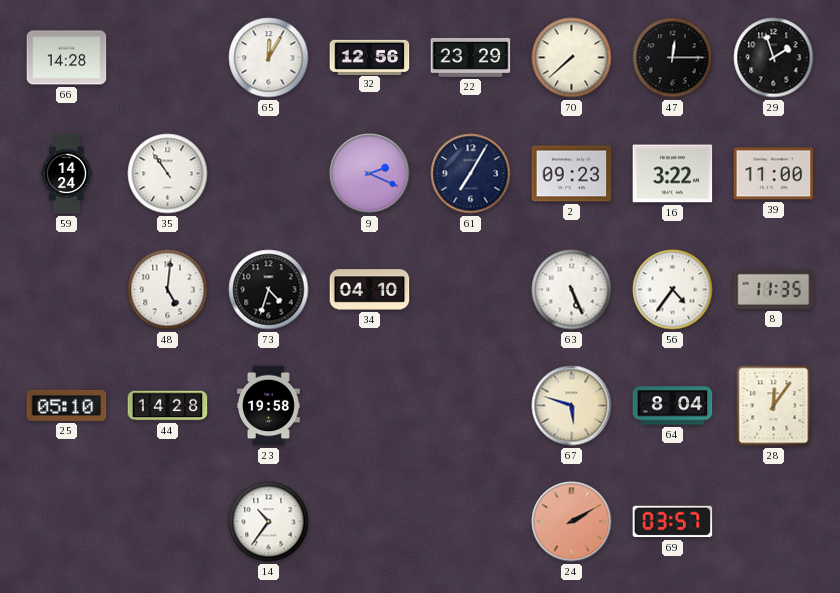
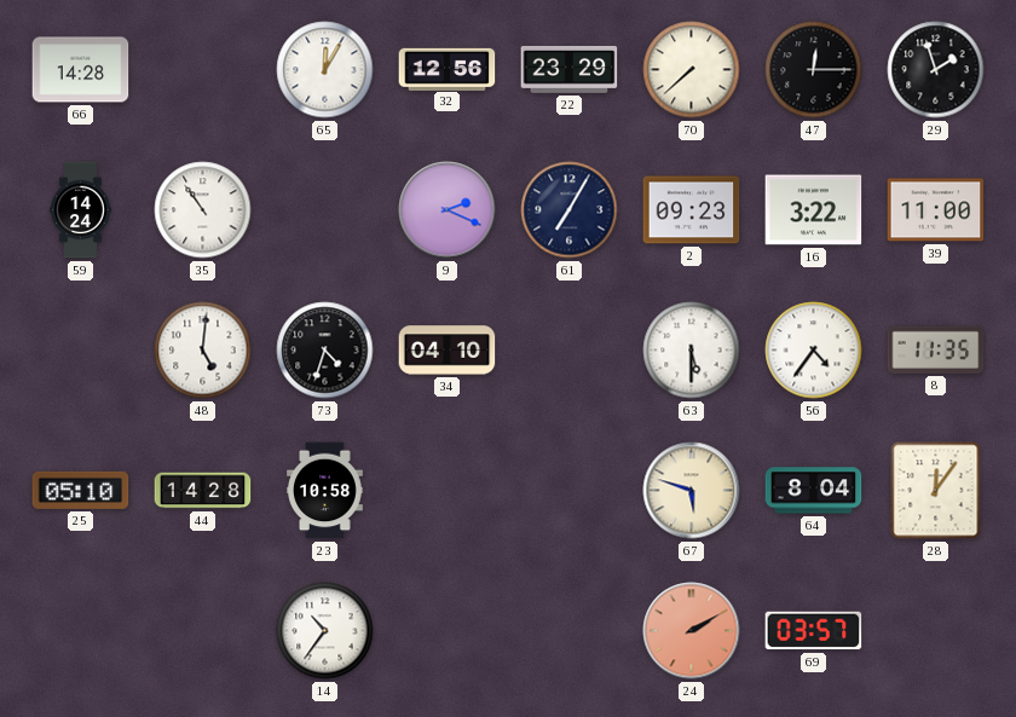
63: 5:26 -> 5:30 (692, 351)
23: 19:58 -> 10:58 (325, 491)
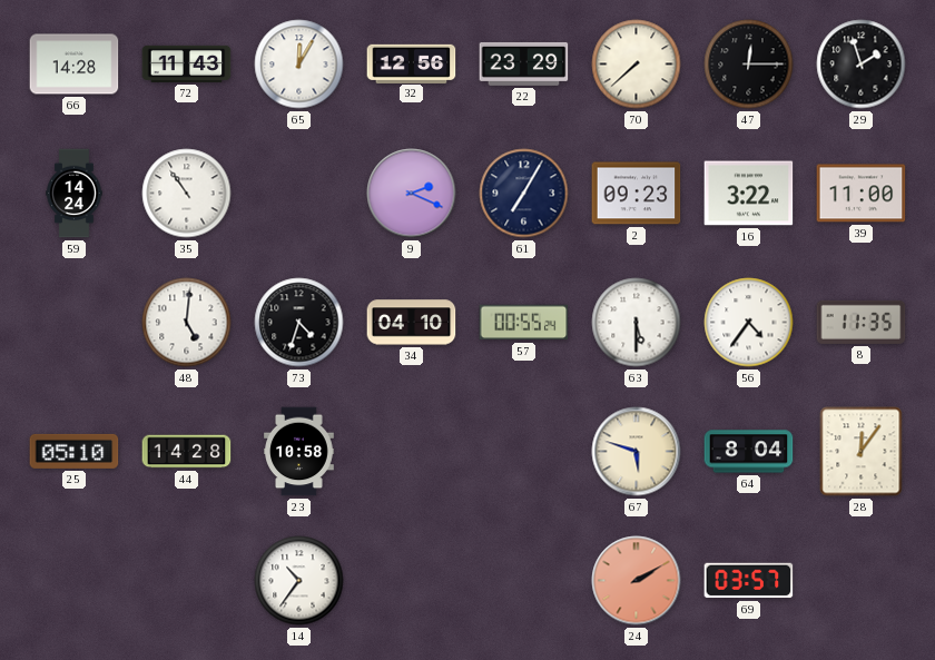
72: none -> 11:43 (187, 63)
57: none -> 00:55 (524, 323)
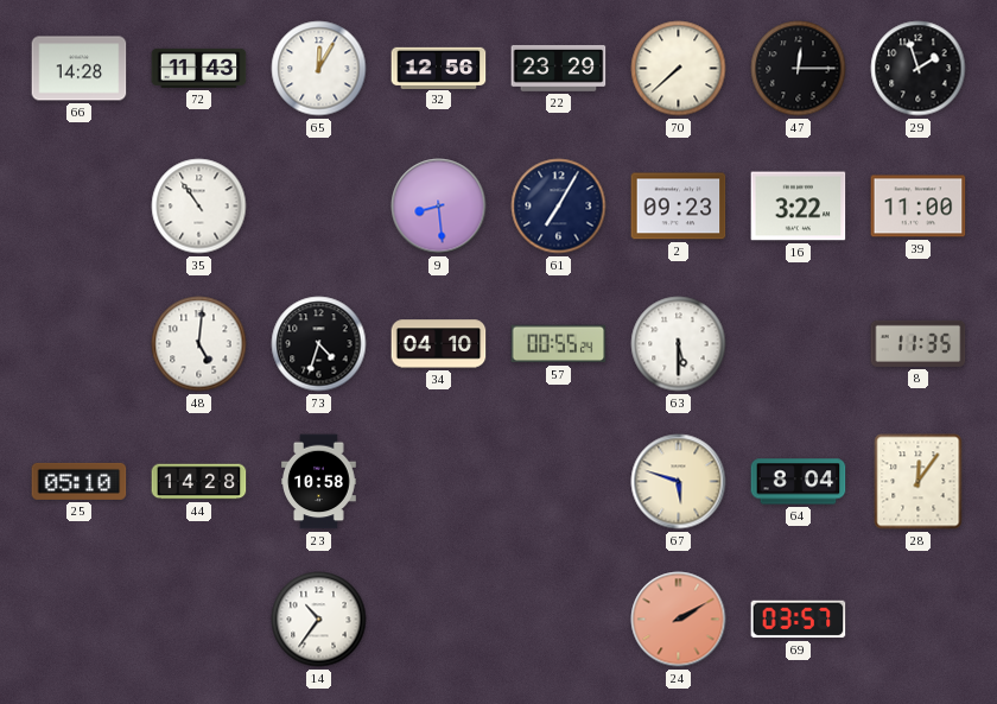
59: 14:24 -> none (75, 194)
9: 2:19 -> 8:29 (439, 207)
56: 4:36 -> none (749, 323)
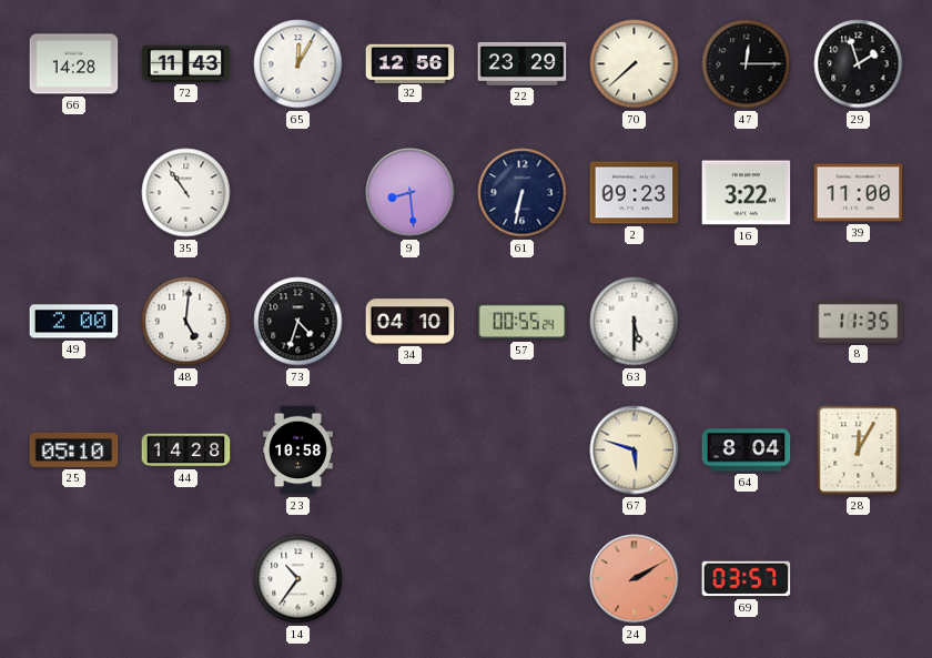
61: 7:05 -> 6:32 (523, 193)
49: none -> 2:00 (74, 322)
28: 12:06 -> 12:05 (859, 451)
